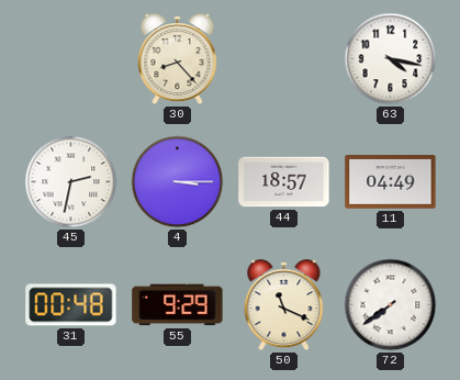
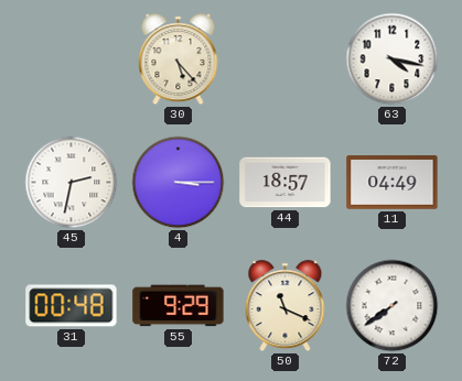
30: 8:23 -> 5:23 (179, 59)
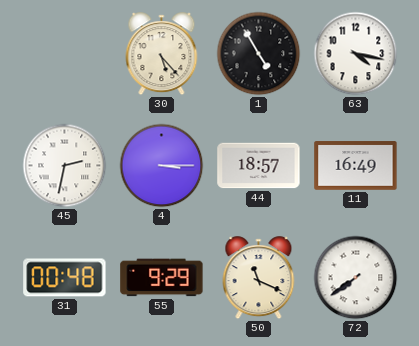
1: none -> 4:55 (259, 54)
11: 04:49 -> 16:49 (356, 166)
